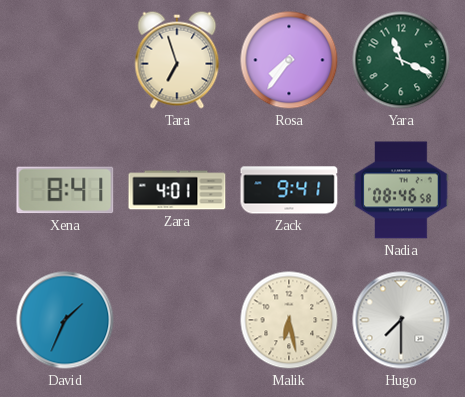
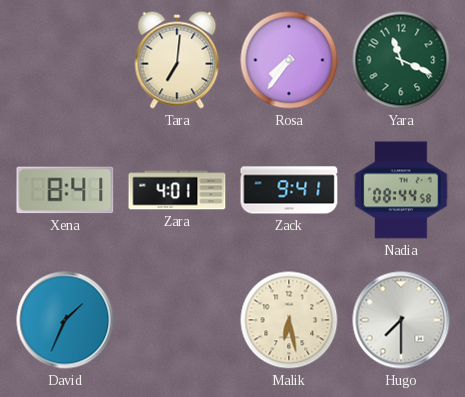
Tara: 6:57 -> 7:01 (177, 60)
Nadia: 08:46 -> 08:44 (401, 190)
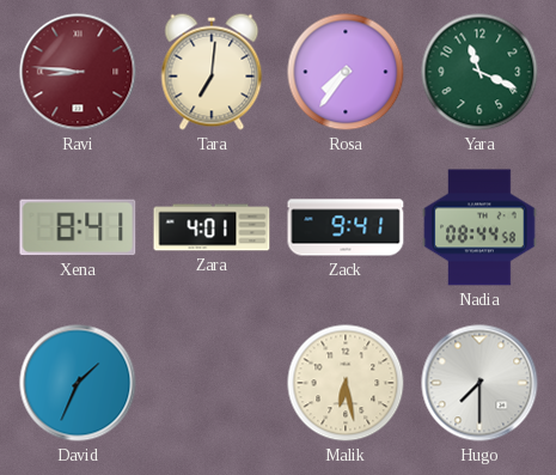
Ravi: none -> 8:46 (78, 72)
